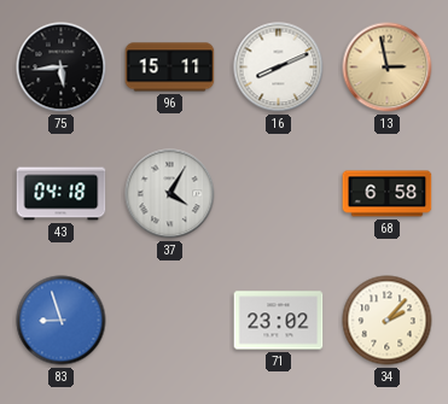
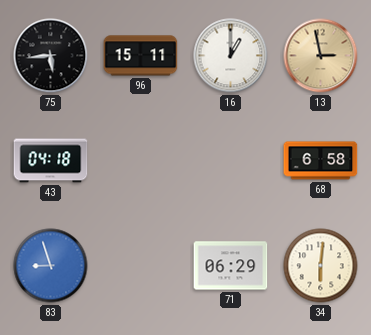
16: 8:11 -> 1:00 (231, 56)
37: 4:05 -> none (170, 194)
71: 23:02 -> 06:29 (231, 266)
34: 2:07 -> 6:01 (321, 266)
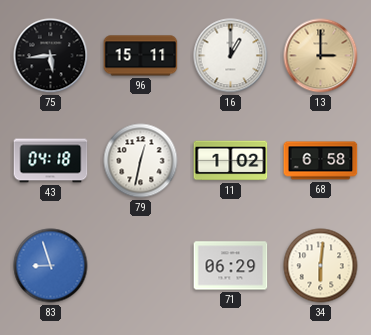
13: 2:58 -> 3:00 (321, 56)
79: none -> 12:32 (141, 161)
11: none -> 1:02 (231, 161)
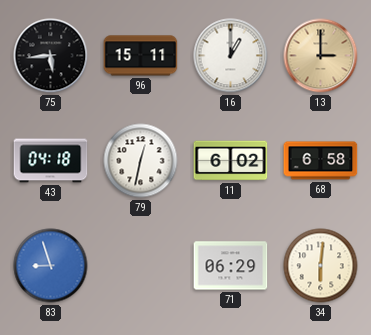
11: 1:02 -> 6:02 (231, 161)
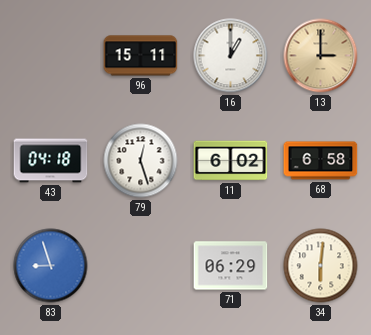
75: 5:44 -> none (51, 56)
79: 12:32 -> 12:27 (141, 161)
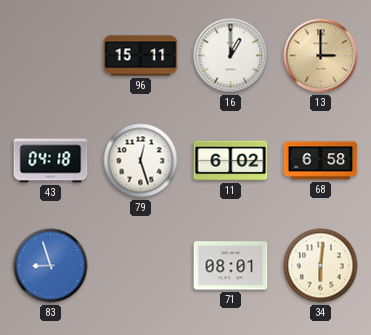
71: 06:29 -> 08:01 (231, 266)
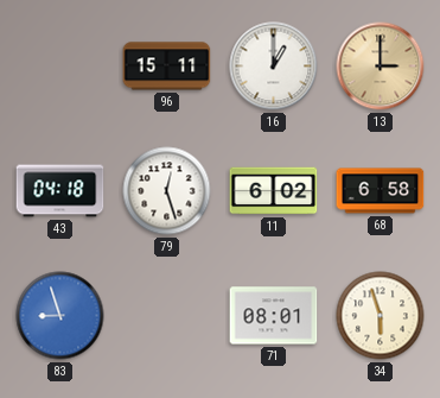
34: 6:01 -> 5:57 (381, 316)
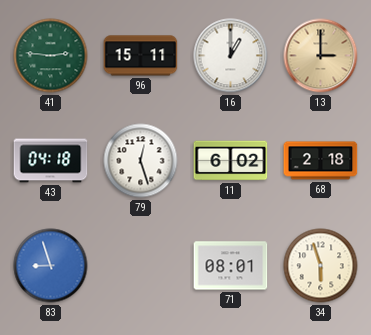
41: none -> 2:46 (51, 56)
68: 6:58 -> 2:18 (321, 161)
